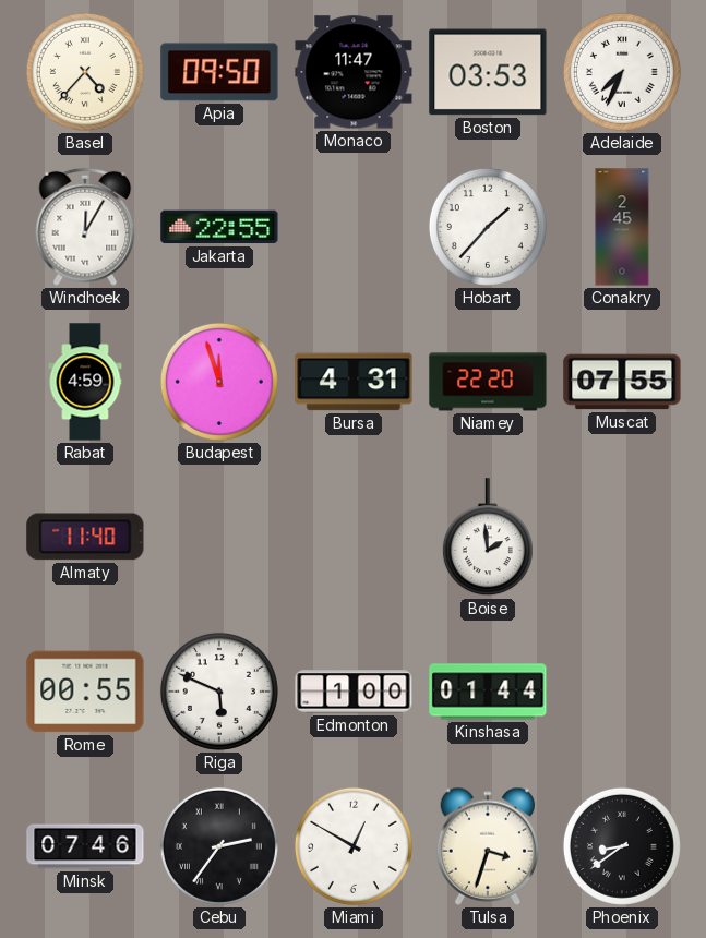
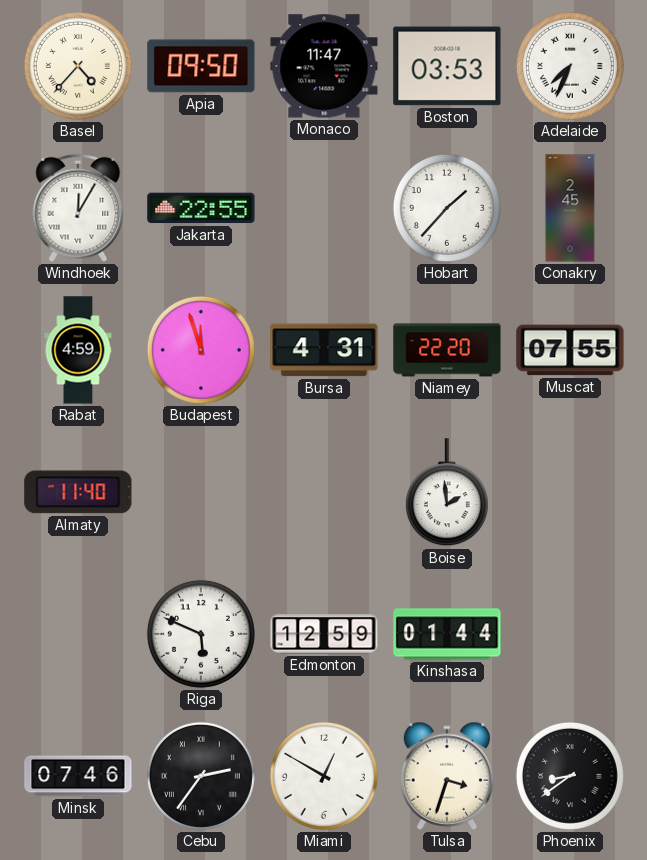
Rome: 00:55 -> none (85, 692)
Edmonton: 1:00 -> 12:59 (324, 634)
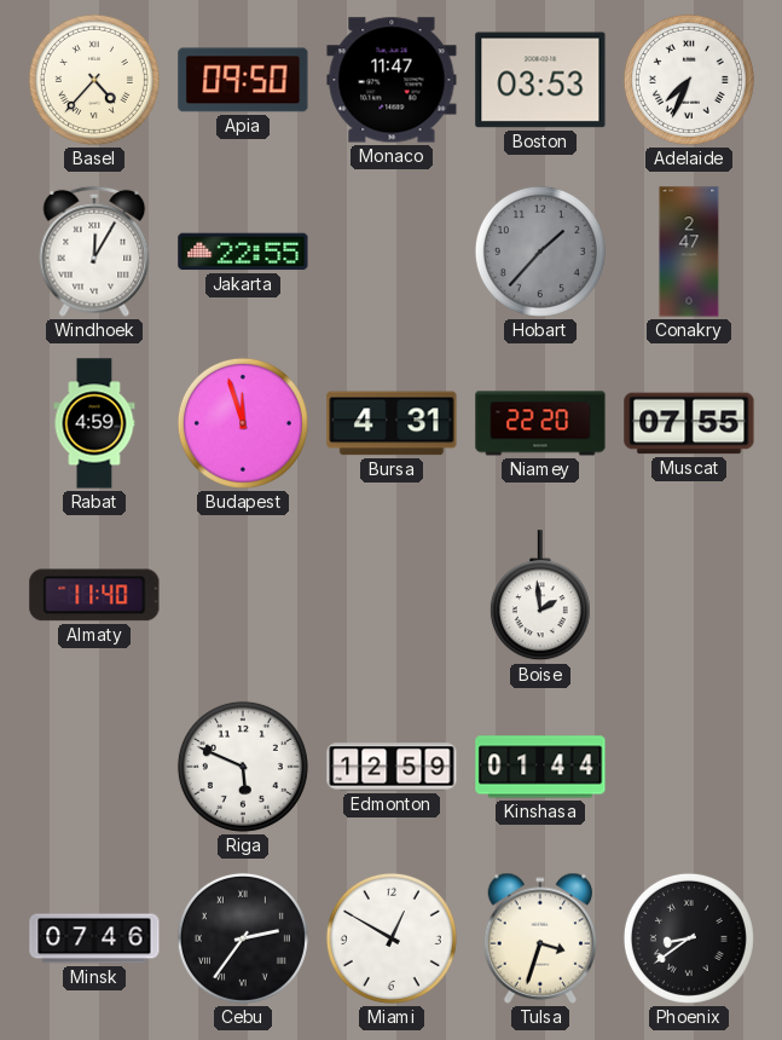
Hobart dial: white -> grey (540, 252)
Conakry: 2:45 -> 2:47 (689, 252)
